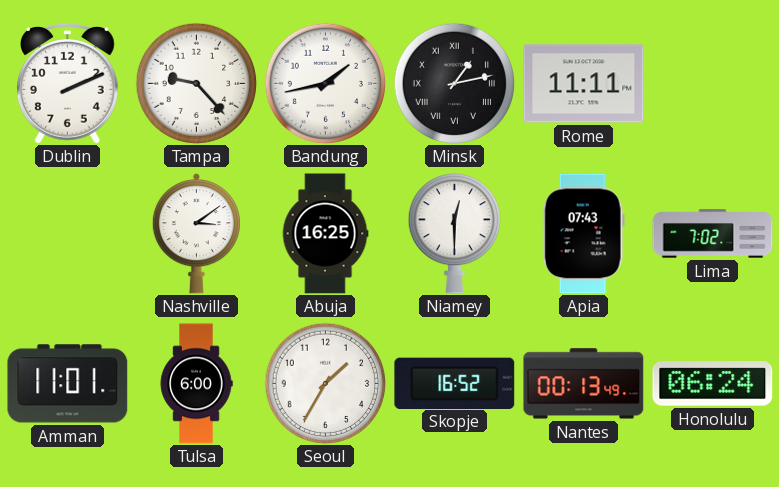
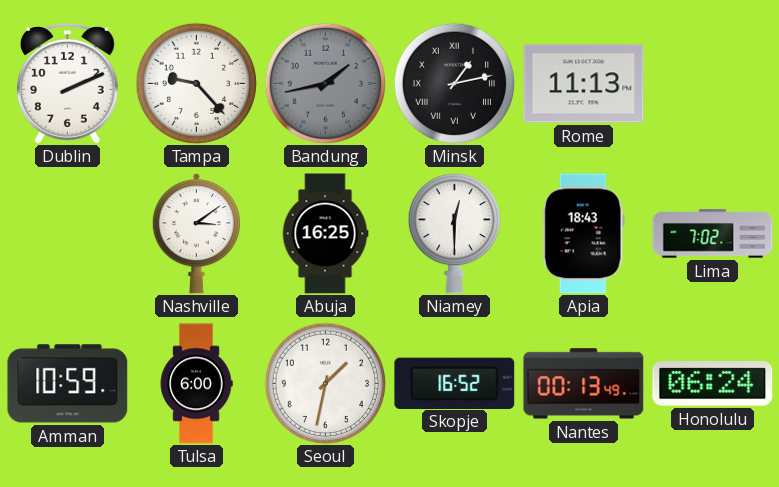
Bandung dial: white -> grey (325, 83)
Rome: 11:11 -> 11:13 (584, 84)
Apia: 07:43 -> 18:43 (583, 234)
Amman: 11:01 -> 10:59 (68, 384)
Seoul: 1:35 -> 1:32 (325, 383)
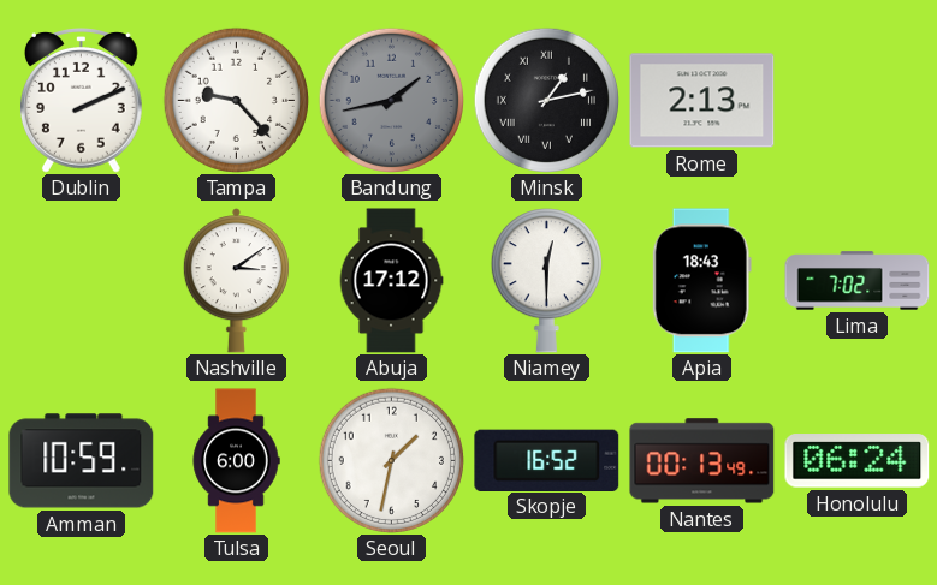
Rome: 11:13 -> 2:13 (702, 101)
Abuja: 16:25 -> 17:12 (391, 281)
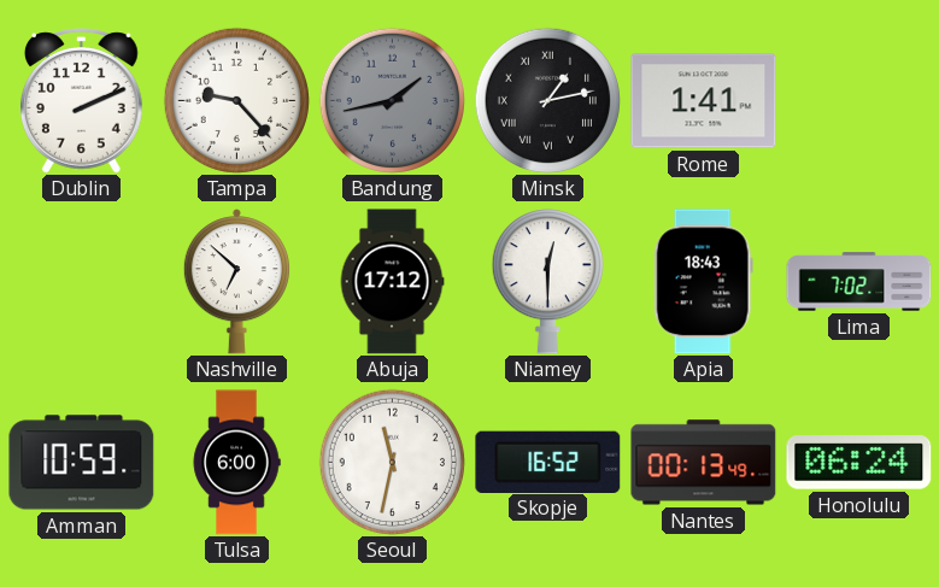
Rome: 2:13 -> 1:41 (704, 101)
Nashville: 3:09 -> 6:52 (236, 282)
Seoul: 1:32 -> 11:32 (392, 462)
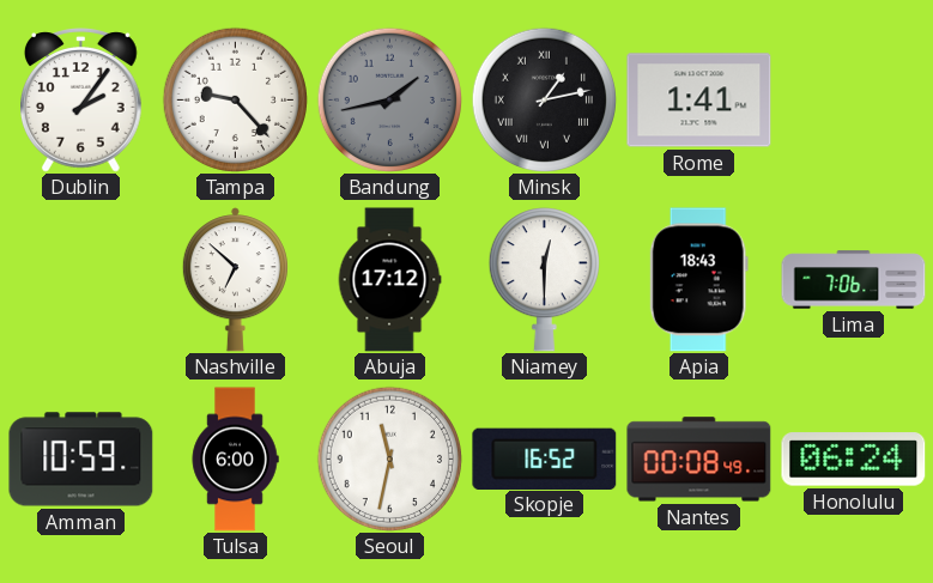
Dublin: 2:11 -> 2:06 (81, 101)
Lima: 7:02 -> 7:06 (854, 280)
Nantes: 00:13 -> 00:08 (699, 460)
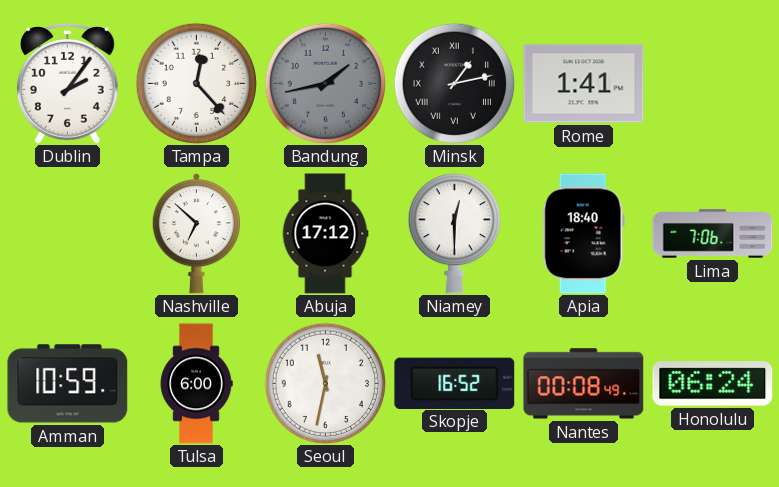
Tampa: 9:23 -> 12:23 (196, 83)
Apia: 18:43 -> 18:40 (583, 234)
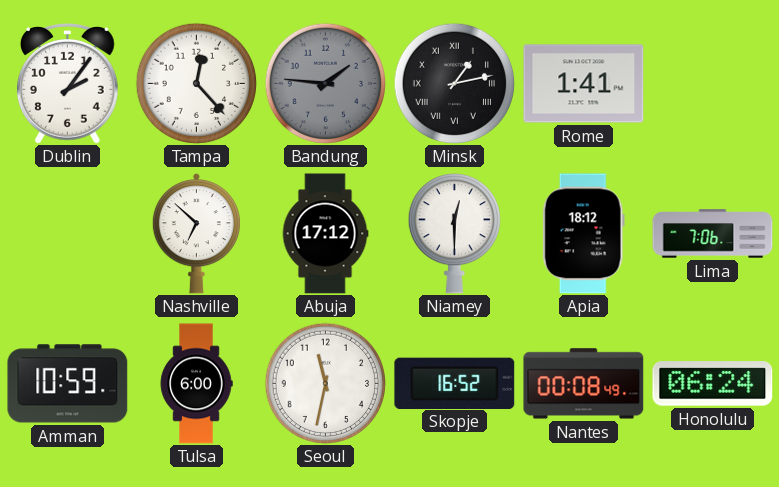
Bandung: 1:43 -> 1:46 (325, 83)
Apia: 18:40 -> 18:12 (583, 234)
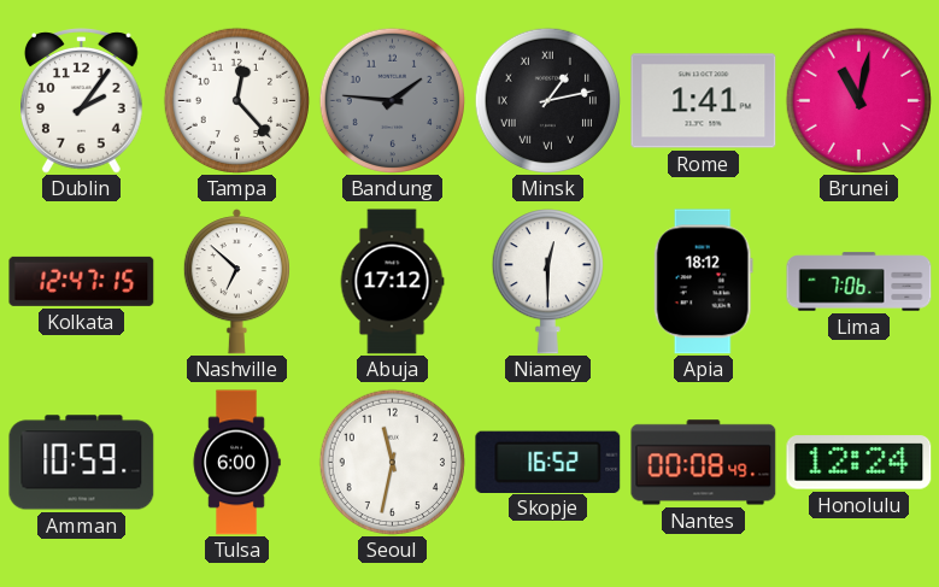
Brunei: none -> 11:02 (858, 100)
Kolkata: none -> 12:47 (82, 281)
Honolulu: 06:24 -> 12:24 (859, 463)
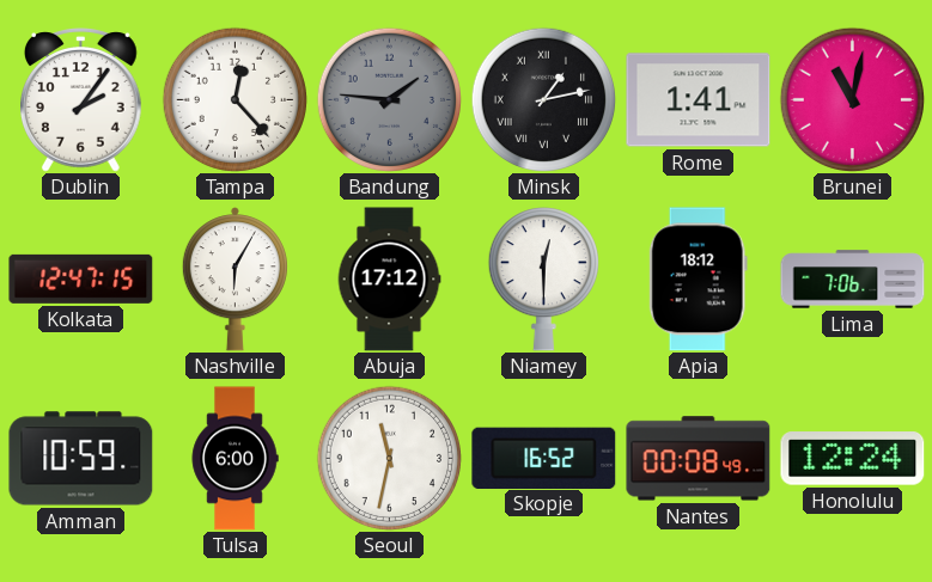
Nashville: 6:52 -> 6:05 (234, 280)
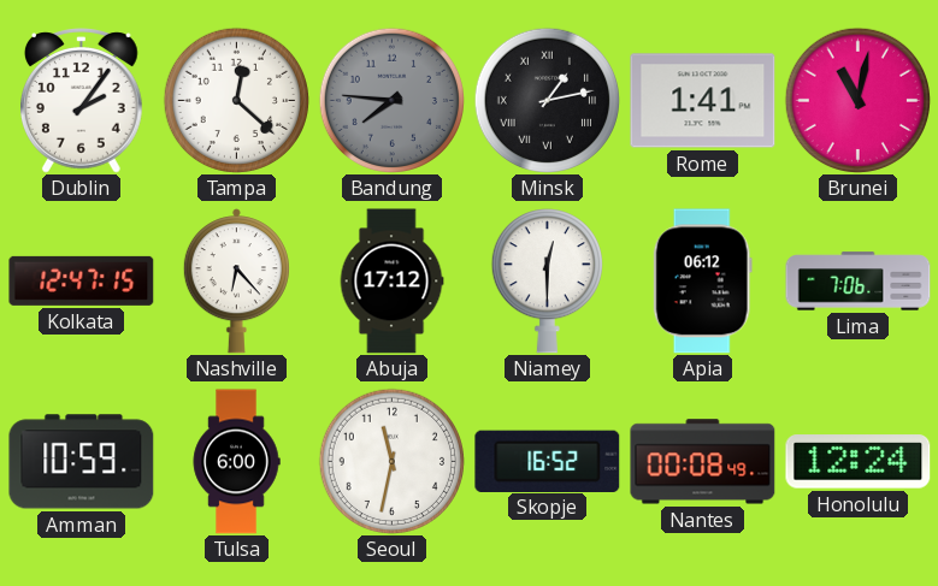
Tampa: 12:23 -> 12:22 (236, 100)
Bandung: 1:46 -> 7:46 (391, 100)
Nashville: 6:05 -> 6:23 (236, 282)
Apia: 18:12 -> 06:12 (702, 282)
